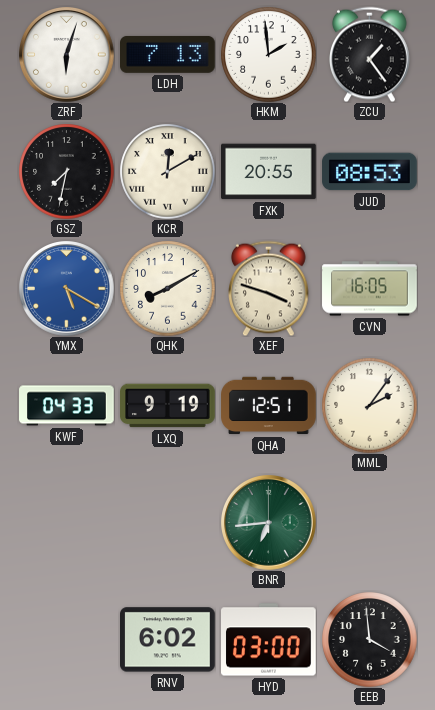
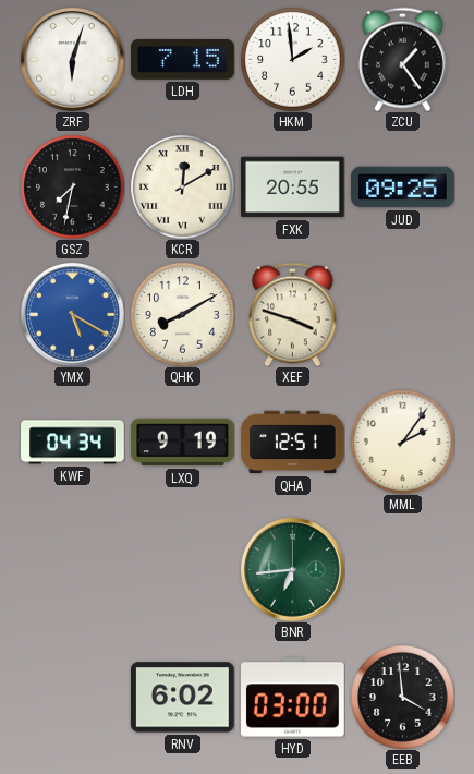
LDH: 7:13 -> 7:15 (183, 59)
JUD: 08:53 -> 09:25 (403, 188)
CVN: 16:05 -> none (370, 289)
KWF: 04:33 -> 04:34 (73, 443)
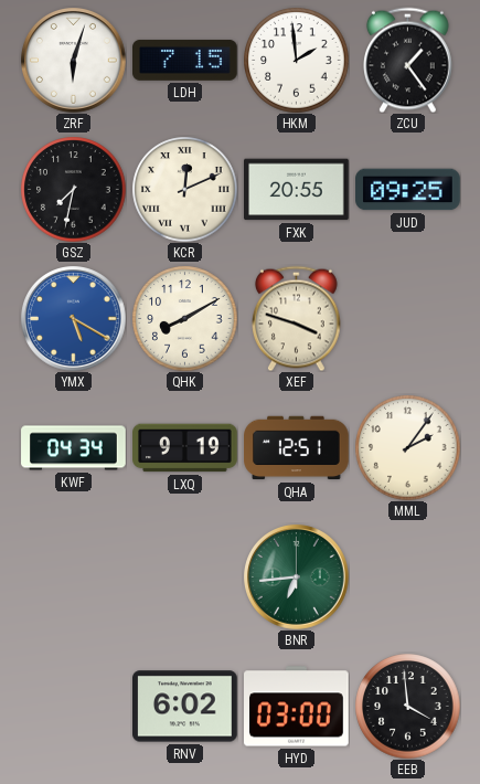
KCR: 12:10 -> 12:11 (184, 189)
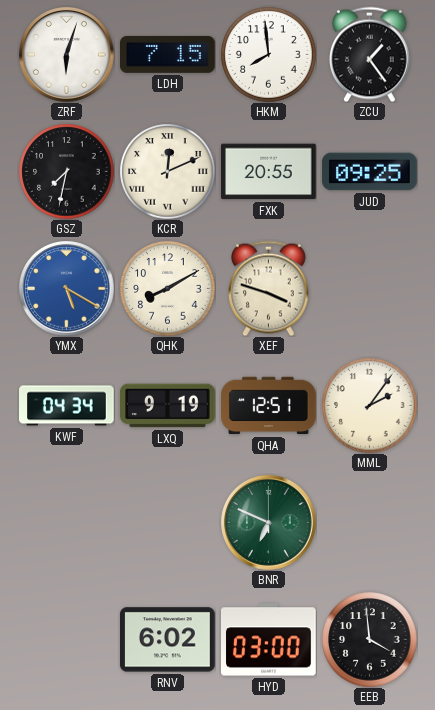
HKM: 1:59 -> 7:59 (268, 54)
BNR: 6:44 -> 6:49 (269, 523)
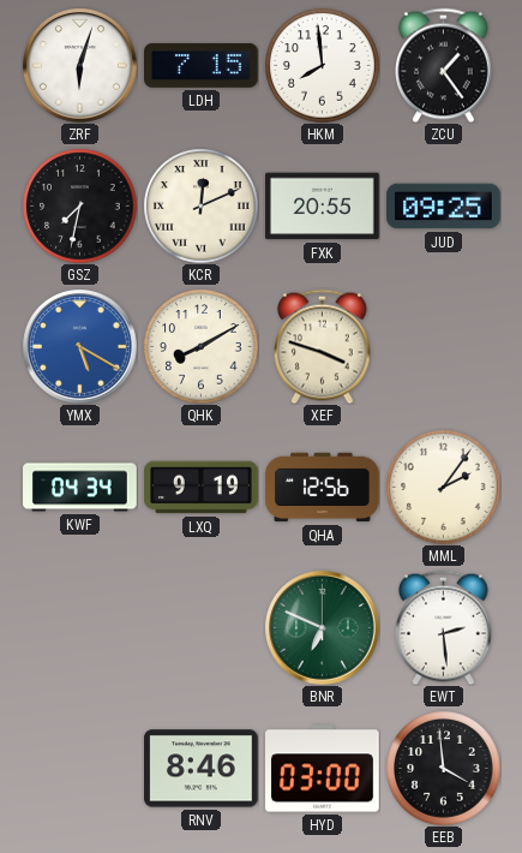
QHA: 12:51 -> 12:56 (323, 488)
EWT: none -> 2:29 (444, 627)
RNV: 6:02 -> 8:46 (202, 769)
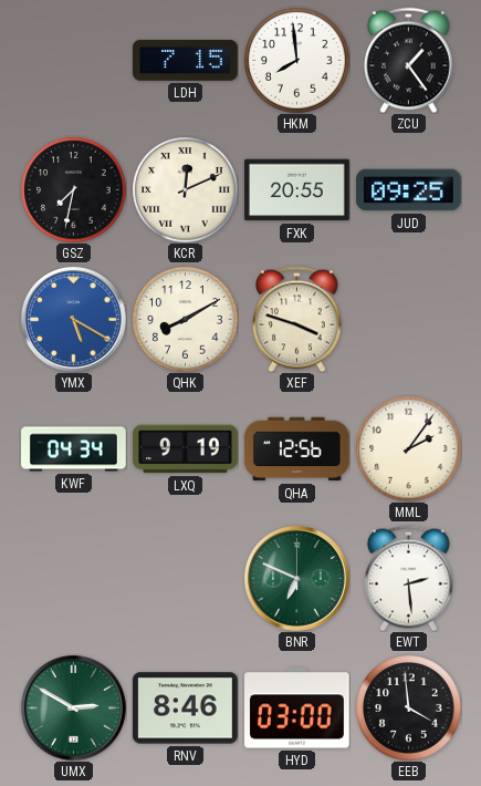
ZRF: 6:03 -> none (80, 66)
UMX: none -> 2:50 (74, 709)
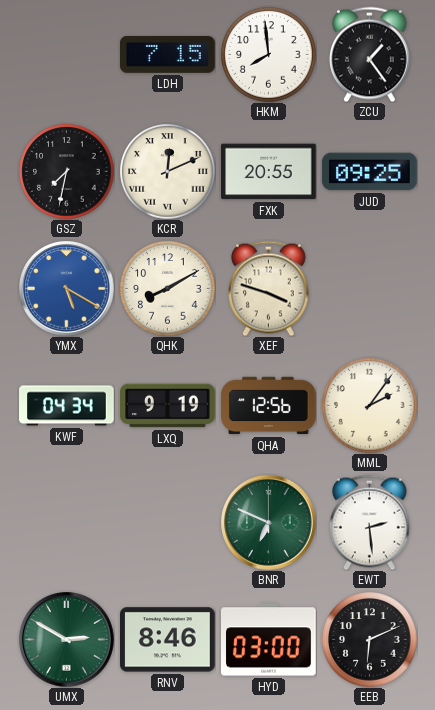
EEB: 3:59 -> 6:11 (369, 639)
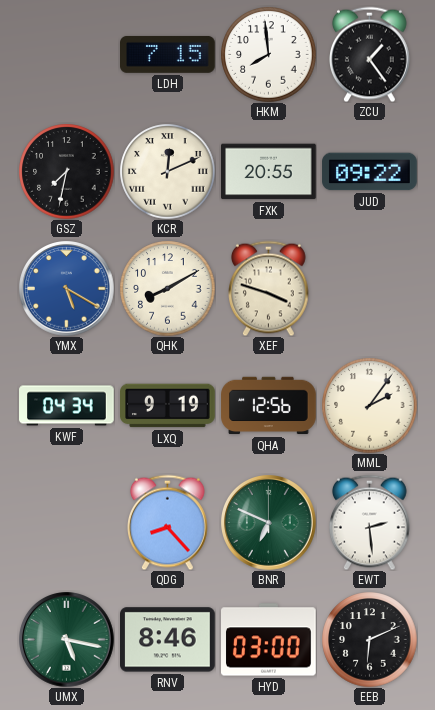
JUD: 09:25 -> 09:22 (370, 172)
QDG: none -> 8:23 (168, 522)
UMX: 2:50 -> 5:17 (67, 640)
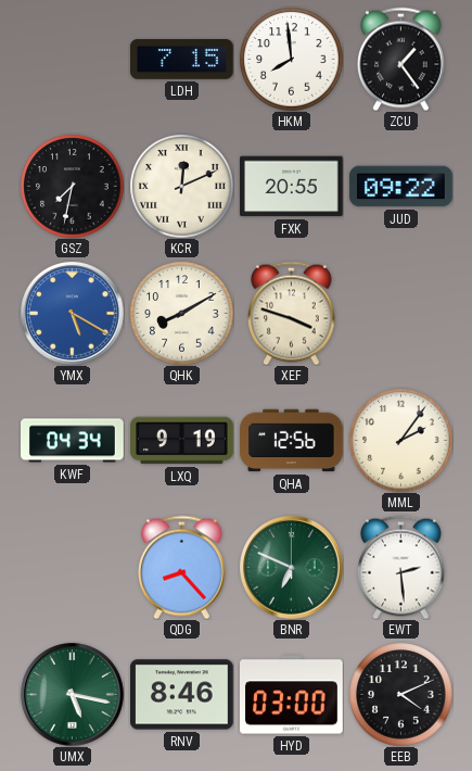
EEB: 6:11 -> 4:11 (400, 694)
